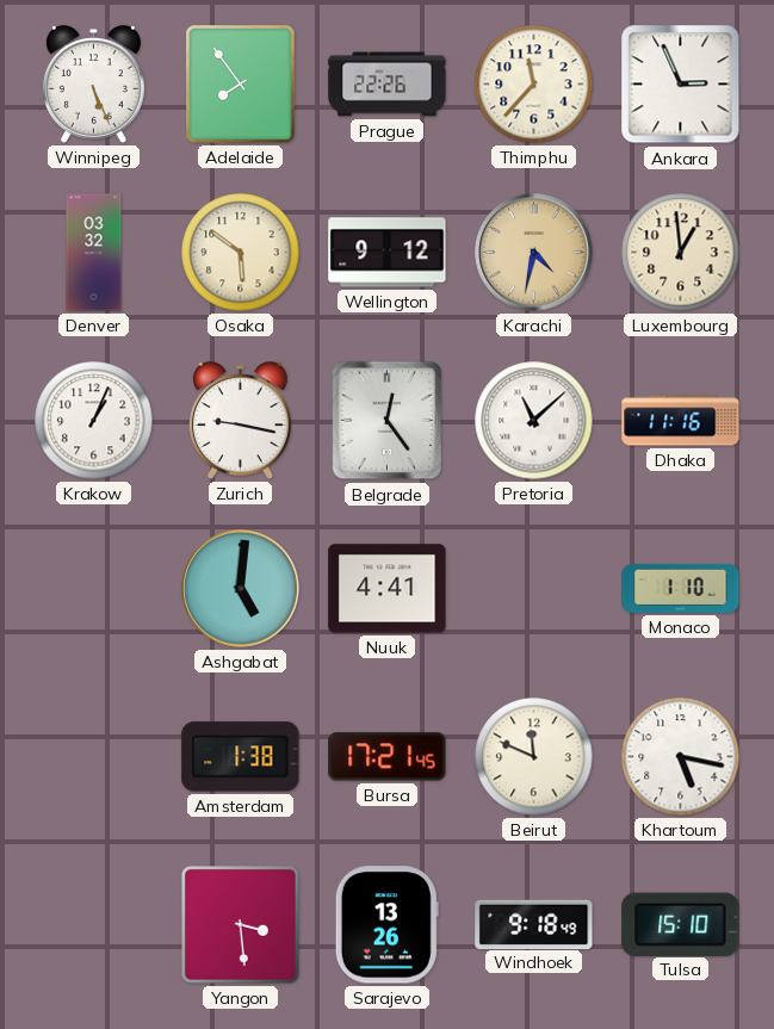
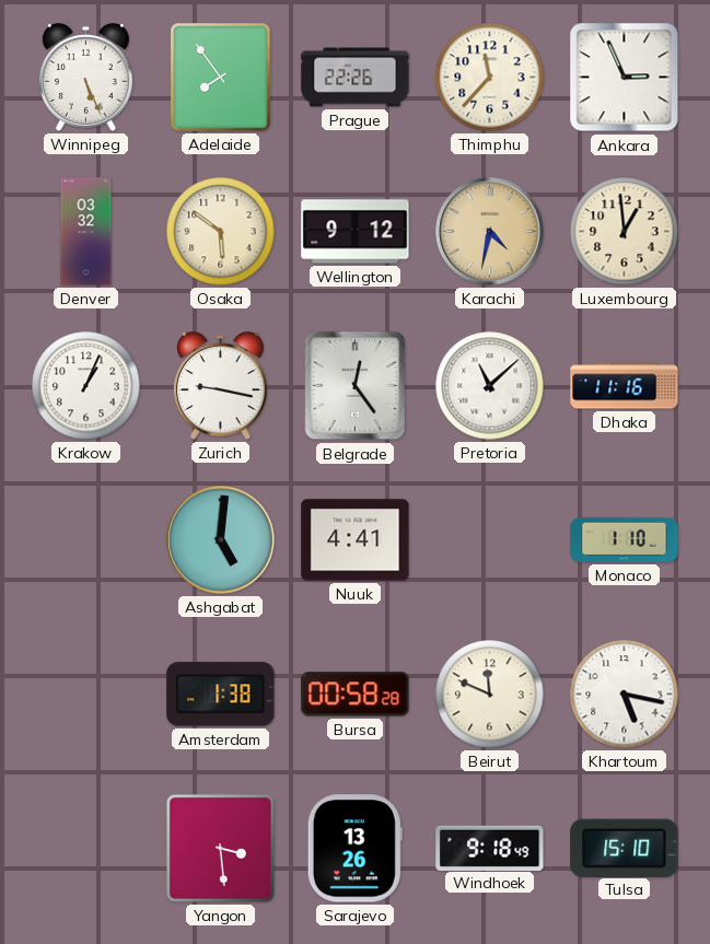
Bursa: 17:21 -> 00:58 (356, 695)
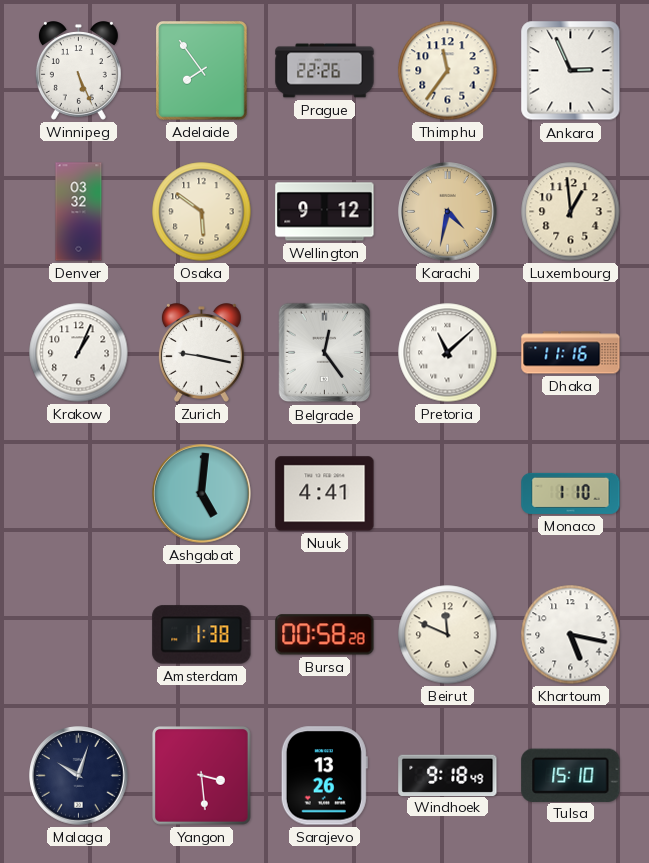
Thimphu: 11:37 -> 11:36 (448, 71)
Malaga: none -> 10:03 (79, 776)
